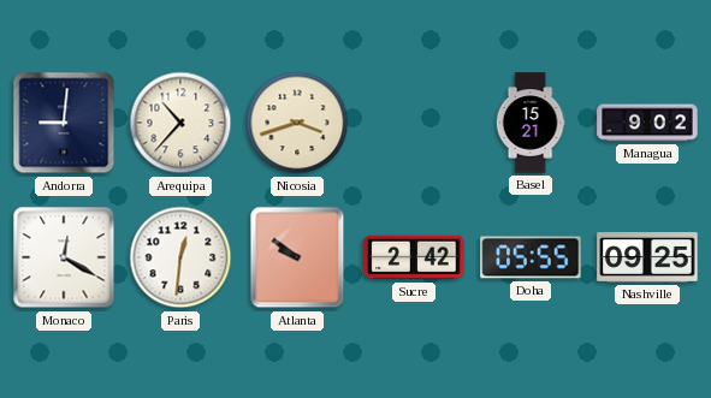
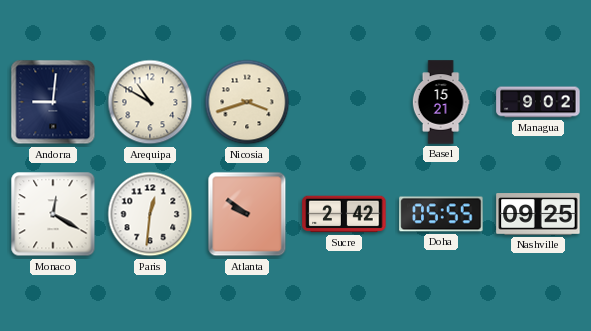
Arequipa: 10:37 -> 10:50 (150, 102)
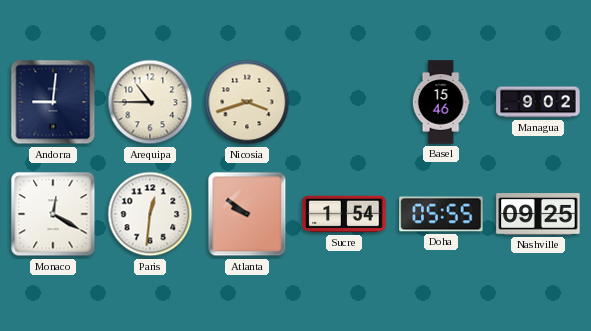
Arequipa: 10:50 -> 10:45 (150, 102)
Basel: 15:21 -> 15:46 (441, 102)
Sucre: 2:42 -> 1:54 (344, 214)
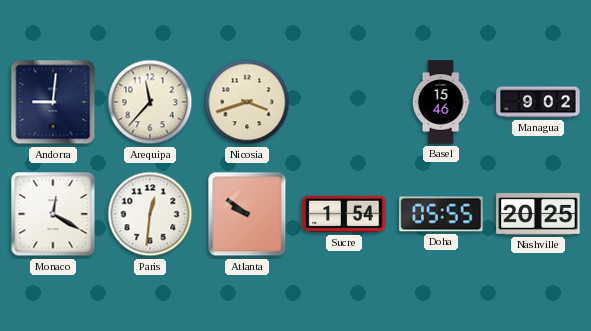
Arequipa: 10:45 -> 11:37 (150, 102)
Nashville: 09:25 -> 20:25 (538, 214)
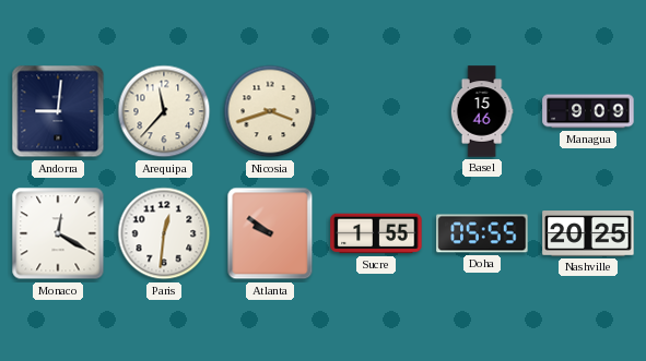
Managua: 9:02 -> 9:09 (588, 111)
Sucre: 1:54 -> 1:55 (376, 233)
